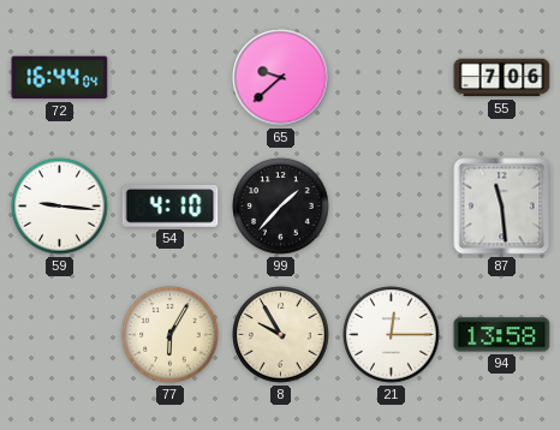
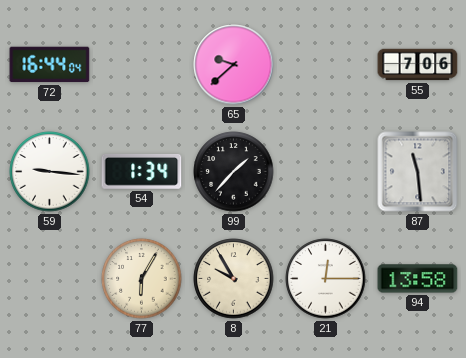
54: 4:10 -> 1:34 (142, 171)
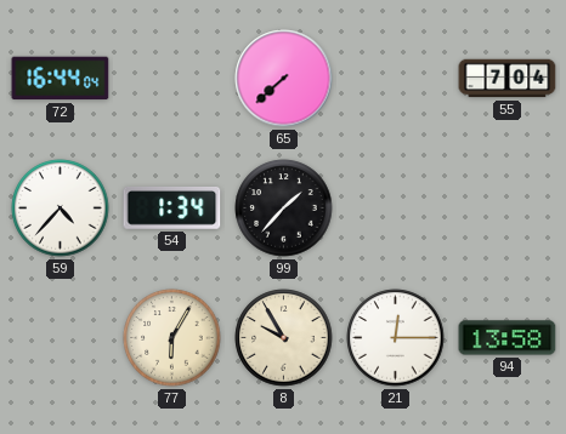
65: 9:38 -> 7:38 (284, 79)
55: 7:06 -> 7:04 (508, 79)
59: 9:16 -> 4:37 (61, 209)
87: 11:29 -> none (418, 172)
